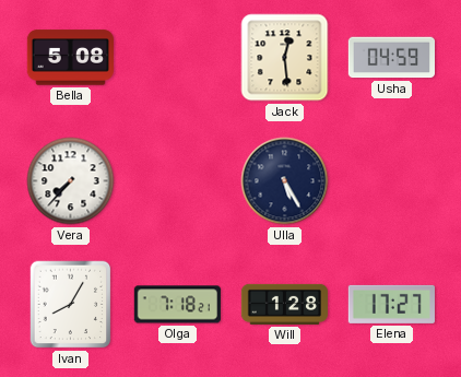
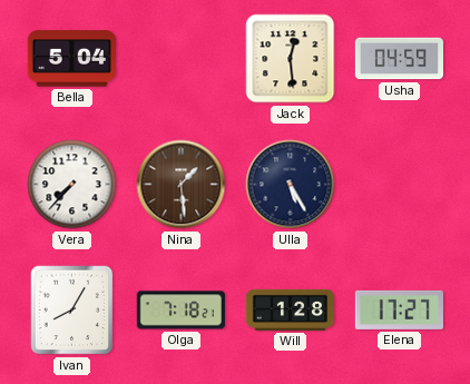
Bella: 5:08 -> 5:04 (71, 59)
Nina: none -> 1:29 (182, 185)
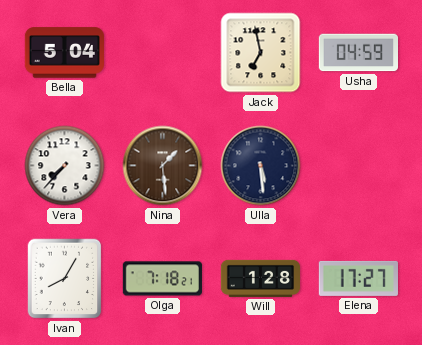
Jack: 12:29 -> 6:58 (261, 53)
Ulla: 5:25 -> 5:29 (261, 166)
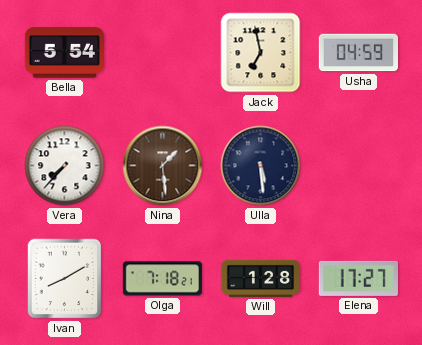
Bella: 5:04 -> 5:54 (64, 53)
Ivan: 8:05 -> 8:10 (65, 279)
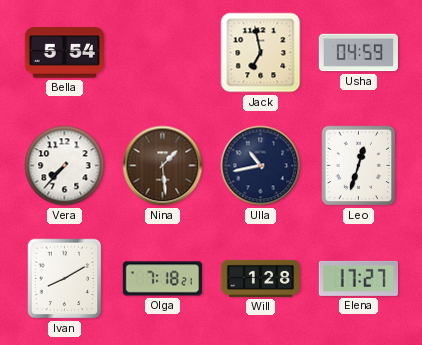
Ulla: 5:29 -> 10:43 (261, 166)
Leo: none -> 12:33 (359, 166)
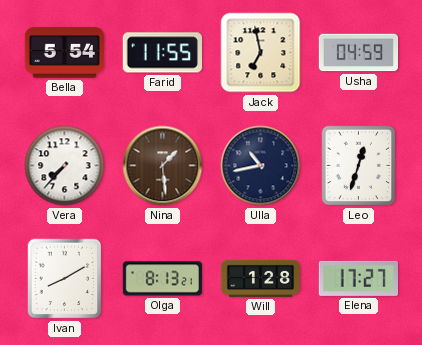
Farid: none -> 11:55 (162, 53)
Olga: 7:18 -> 8:13 (162, 279)
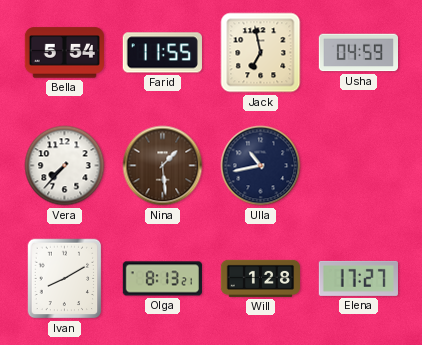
Leo: 12:33 -> none (359, 166)
